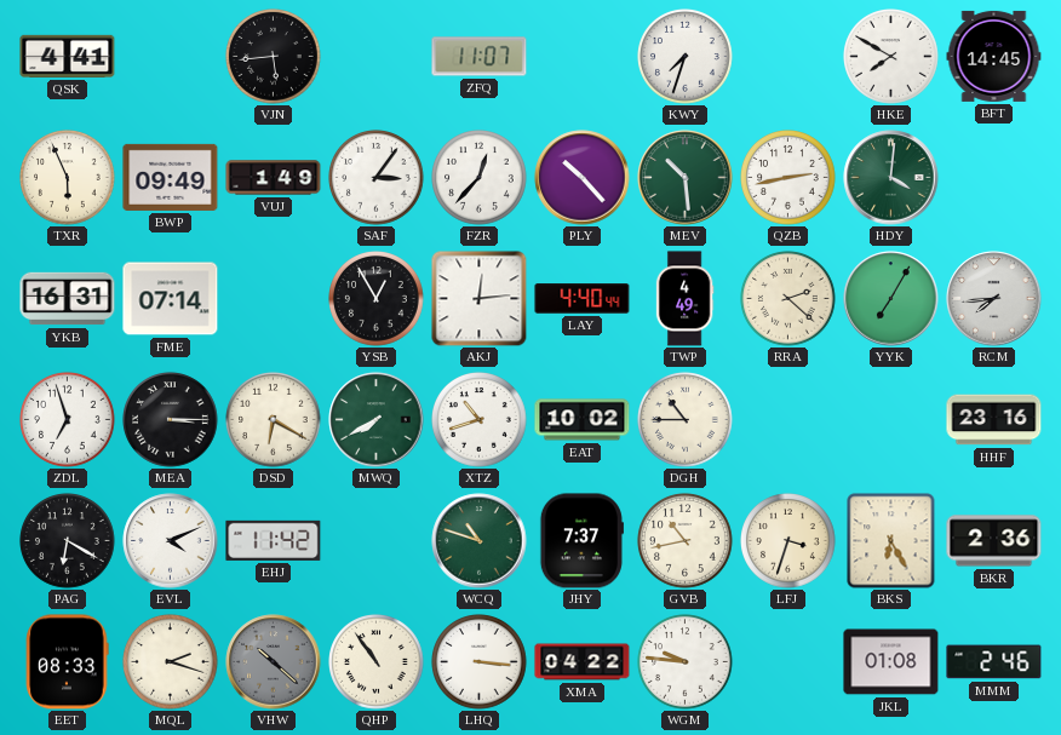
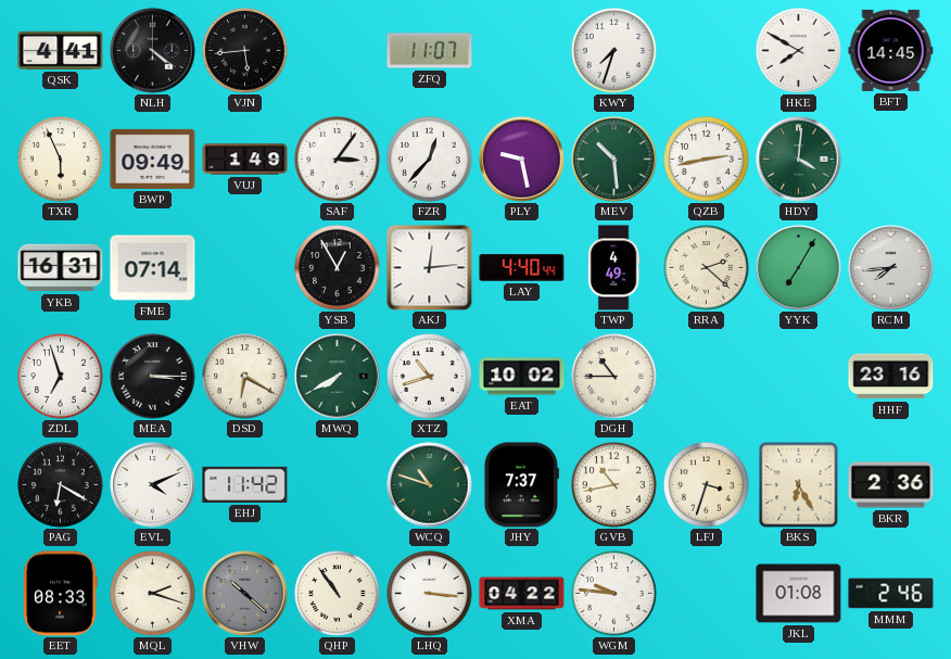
NLH: none -> 4:21 (153, 51)
PLY: 10:23 -> 9:28 (522, 160)
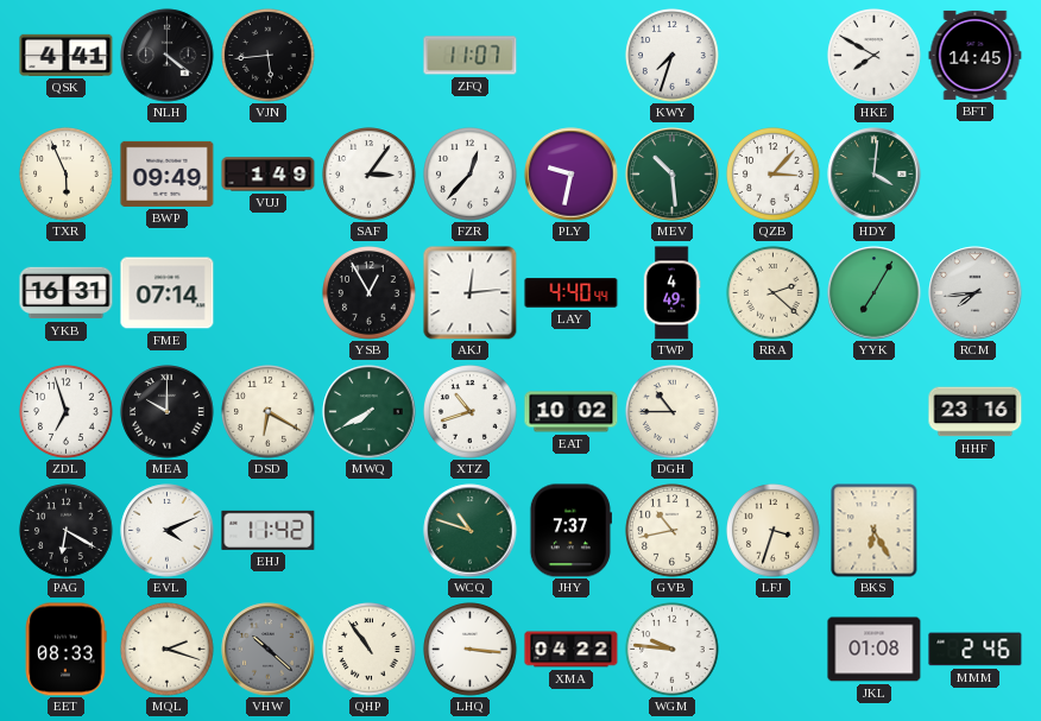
PLY: 9:28 -> 9:32 (572, 175)
QZB: 2:43 -> 3:07 (774, 175)
MEA: 3:15 -> 10:00 (168, 412)
BKR: 2:36 -> none (891, 485)
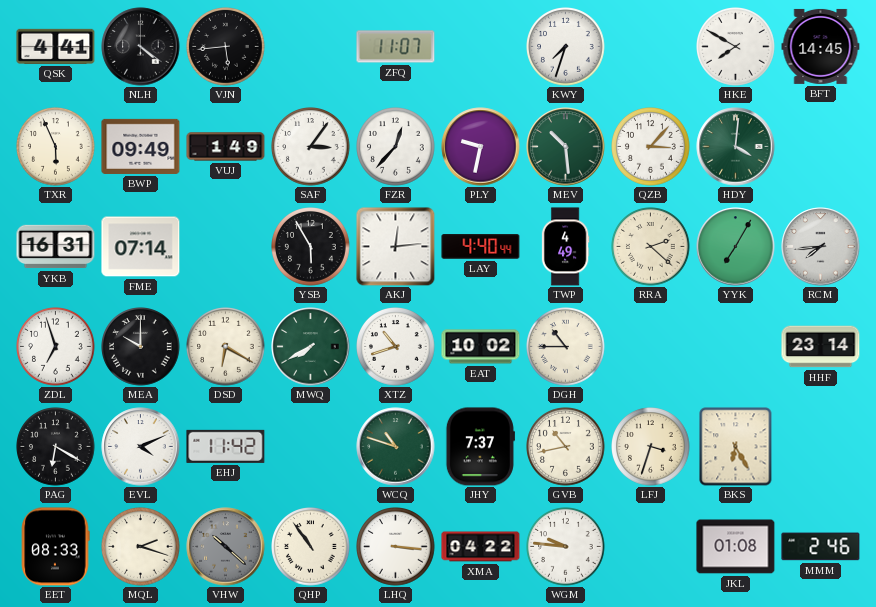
YSB: 12:55 -> 5:55 (311, 247)
HHF: 23:16 -> 23:14 (821, 347)
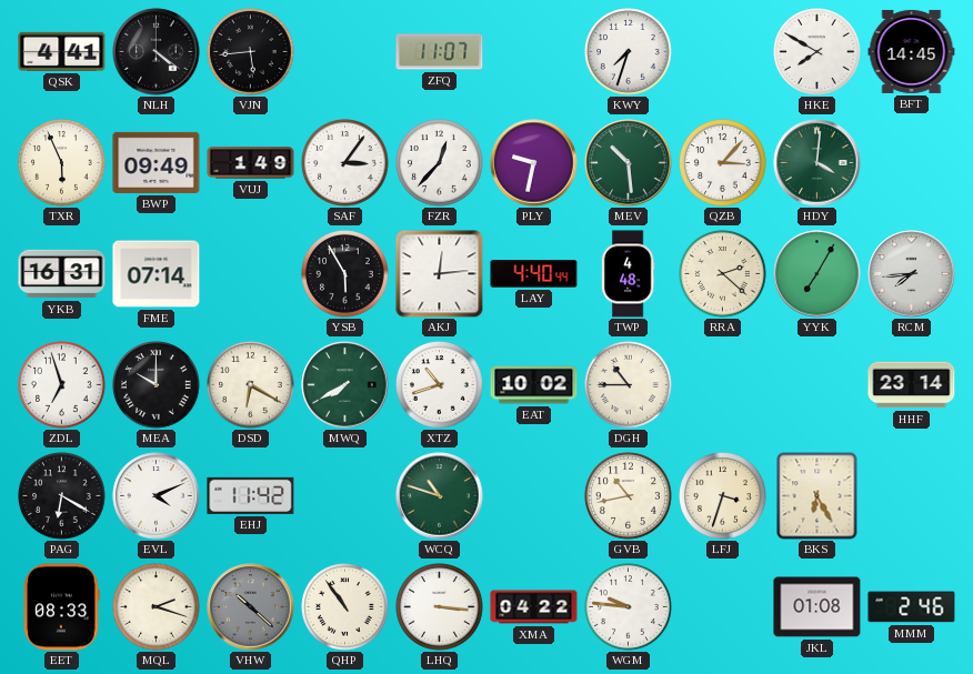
TWP: 4:49 -> 4:48 (628, 274)
JHY: 7:37 -> none (480, 447)
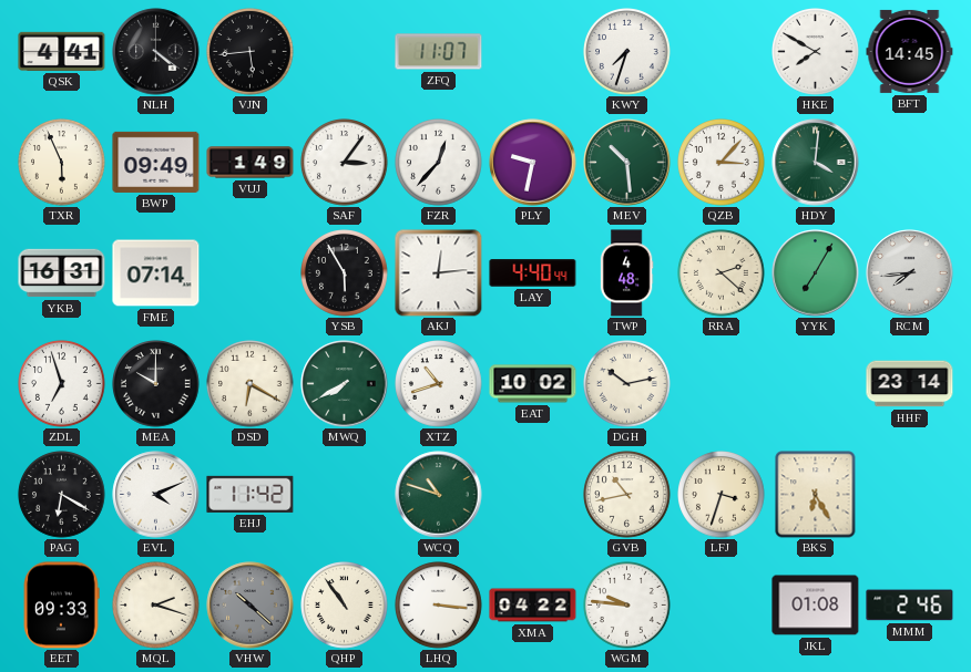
DGH: 10:45 -> 10:13 (627, 384)
EET: 08:33 -> 09:33 (61, 606)
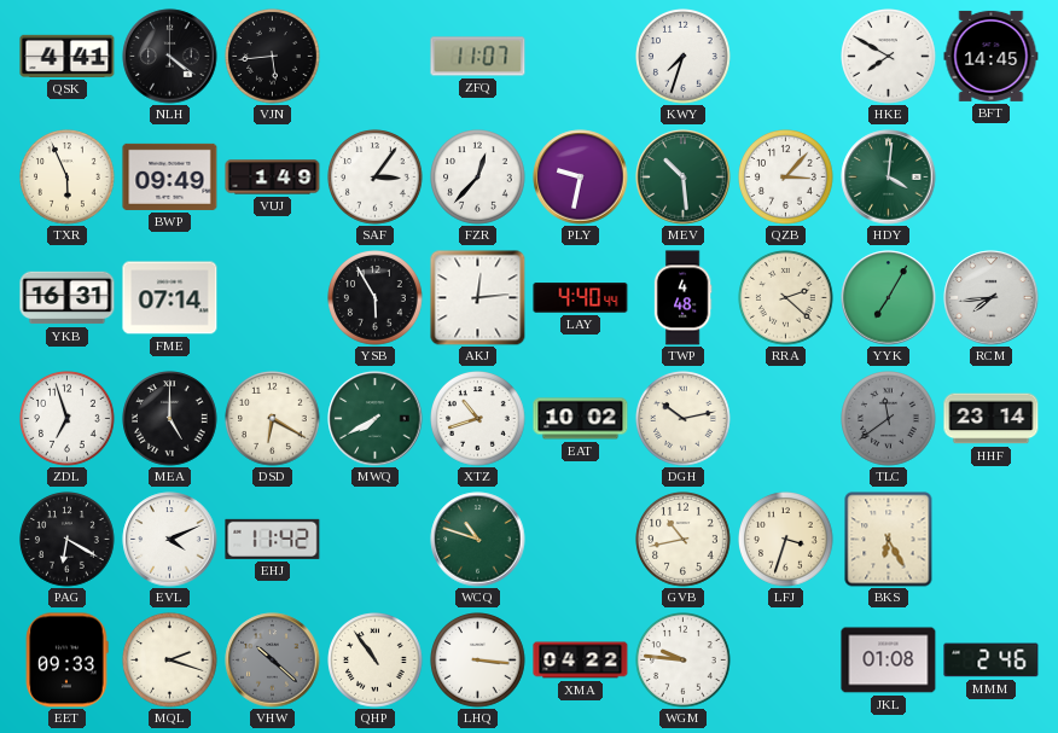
MEA: 10:00 -> 5:00 (170, 419)
TLC: none -> 11:39 (889, 419)
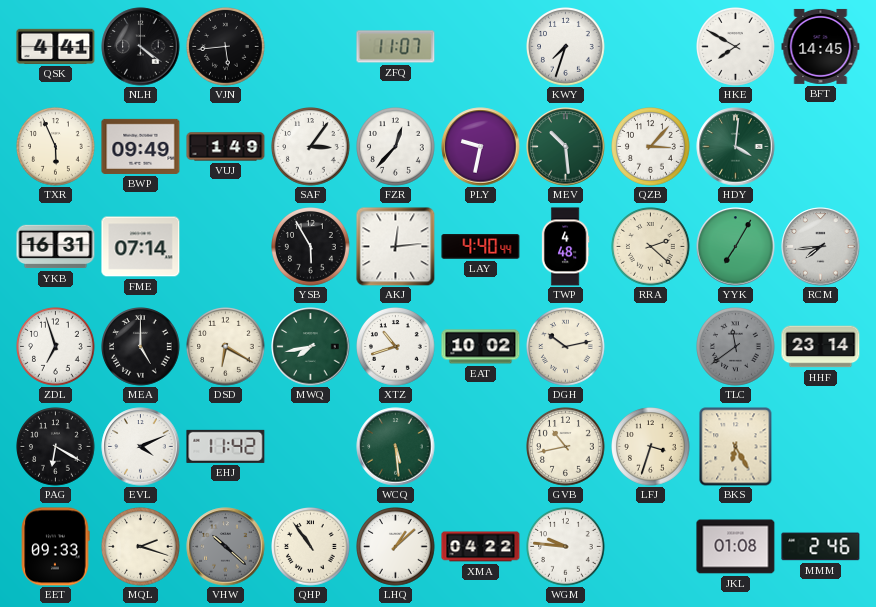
MWQ: 7:40 -> 7:43 (311, 347)
WCQ: 10:48 -> 5:29 (396, 447)
LHQ: 3:16 -> 1:08 (396, 547)
